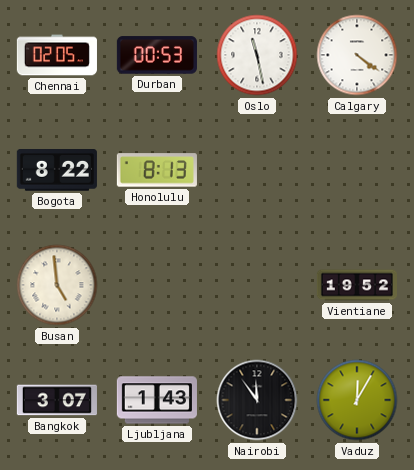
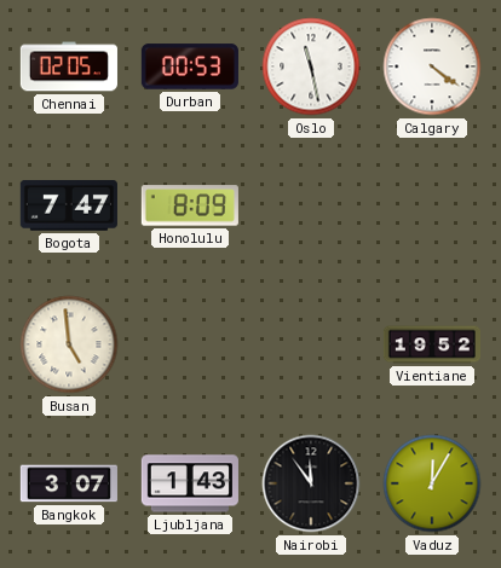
Bogota: 8:22 -> 7:47 (69, 205)
Honolulu: 8:13 -> 8:09 (190, 205)
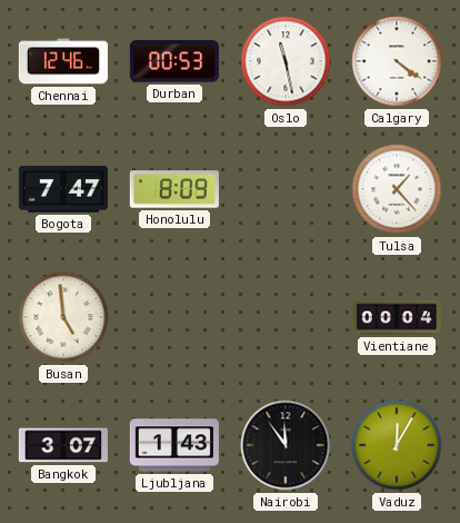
Chennai: 02:05 -> 12:46 (63, 61)
Tulsa: none -> 1:23 (397, 189)
Vientiane: 19:52 -> 00:04 (396, 317)
